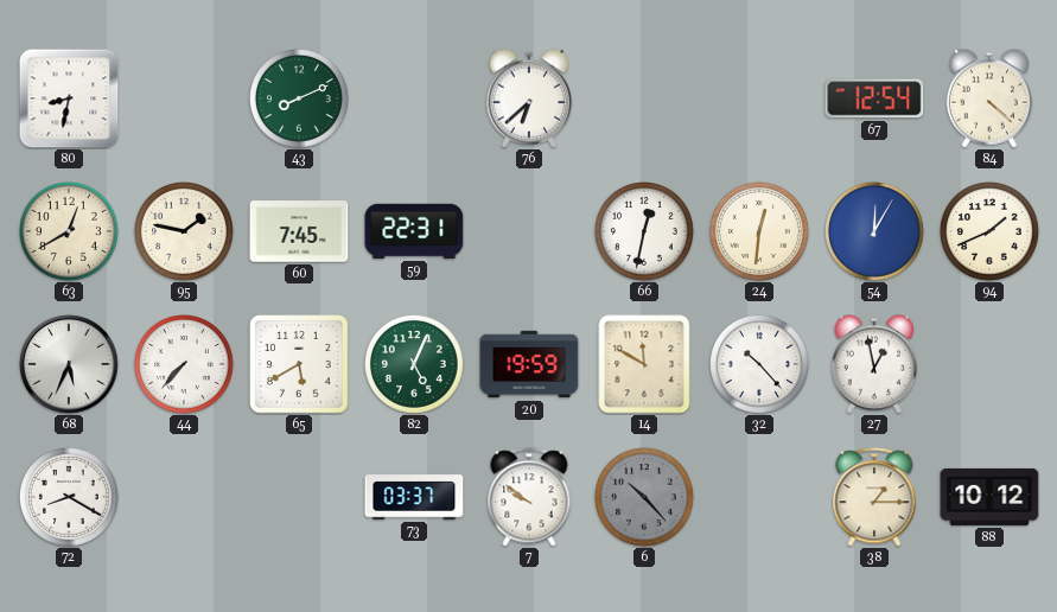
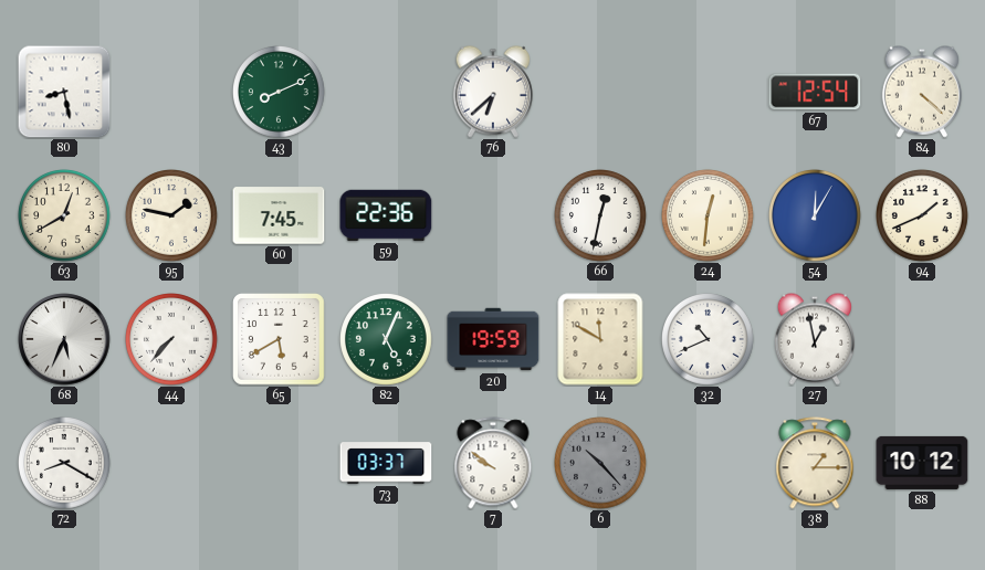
80: 8:32 -> 8:28 (64, 92)
59: 22:31 -> 22:36 (386, 215)
32: 10:23 -> 10:41 (709, 340)
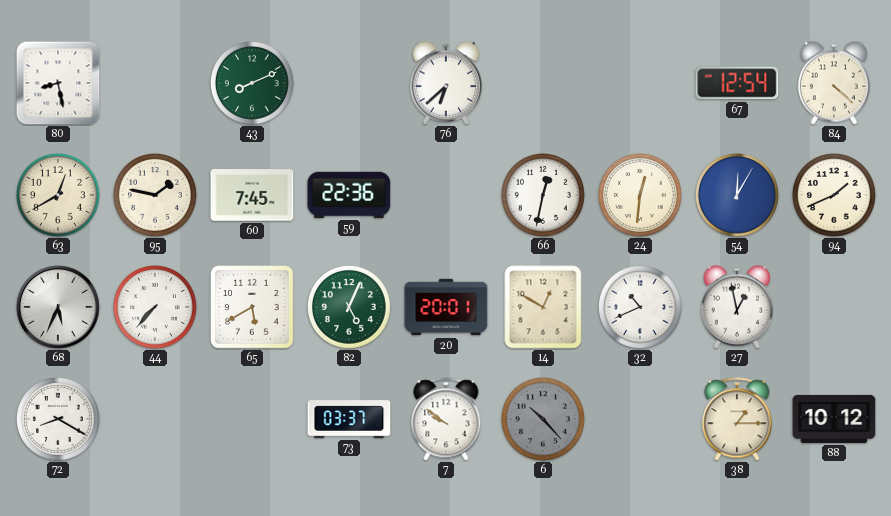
20: 19:59 -> 20:01 (446, 307)
14: 11:50 -> 12:50 (543, 307)
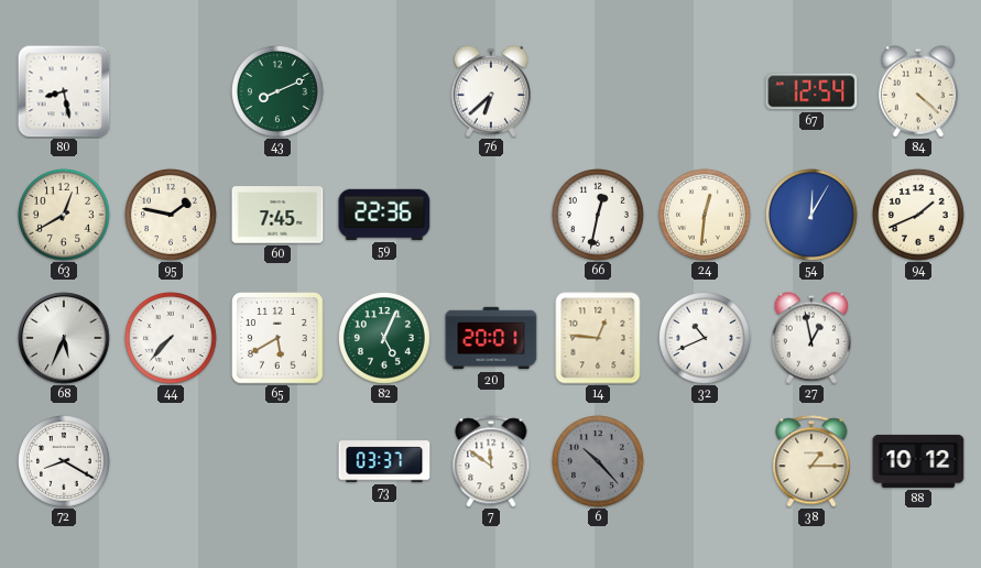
14: 12:50 -> 12:46 (598, 338)
7: 9:51 -> 11:51 (491, 461)
